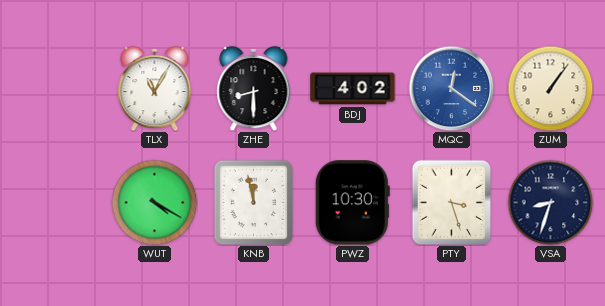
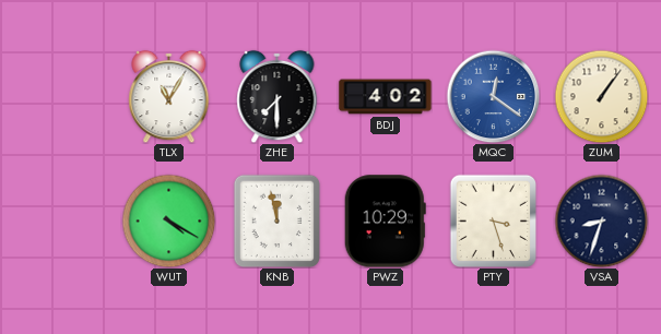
ZHE: 8:30 -> 7:30 (278, 96)
PWZ: 10:30 -> 10:29 (385, 222)
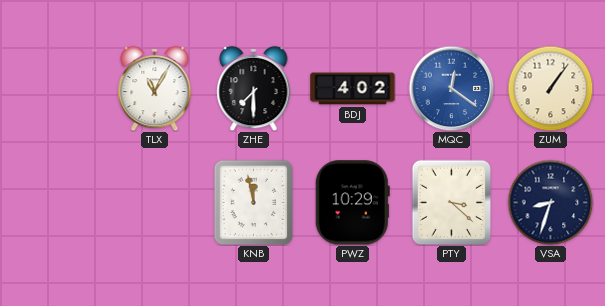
WUT: 4:20 -> none (168, 220)
PTY: 3:27 -> 3:22 (452, 202)
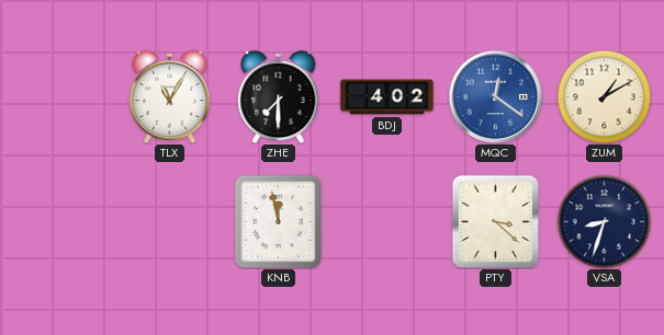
ZUM: 1:06 -> 1:10 (604, 96)
PWZ: 10:29 -> none (352, 203)
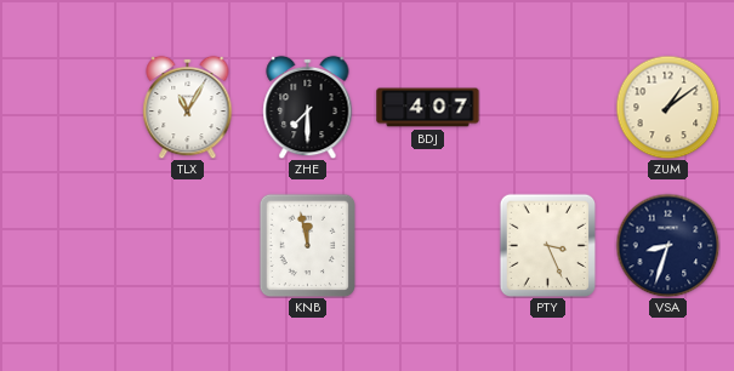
BDJ: 4:02 -> 4:07 (428, 108)
MQC: 12:21 -> none (495, 96)
ZUM: 1:10 -> 1:09 (667, 107)
PTY: 3:22 -> 3:26 (548, 245)
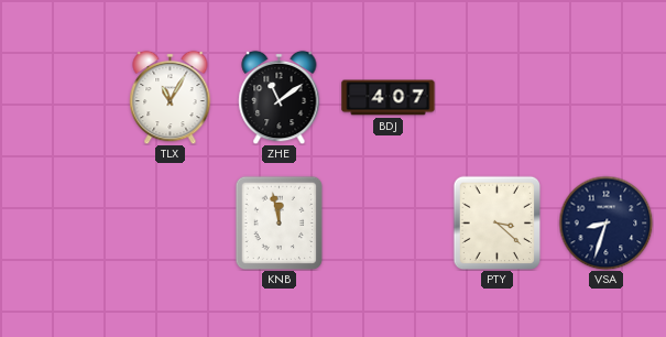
ZHE: 7:30 -> 11:09 (280, 97)
ZUM: 1:09 -> none (667, 107)
PTY: 3:26 -> 3:22 (498, 222)
